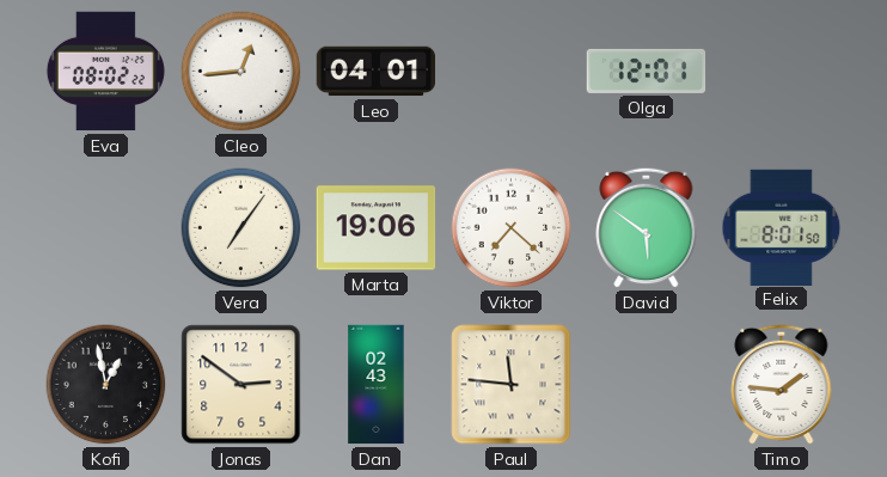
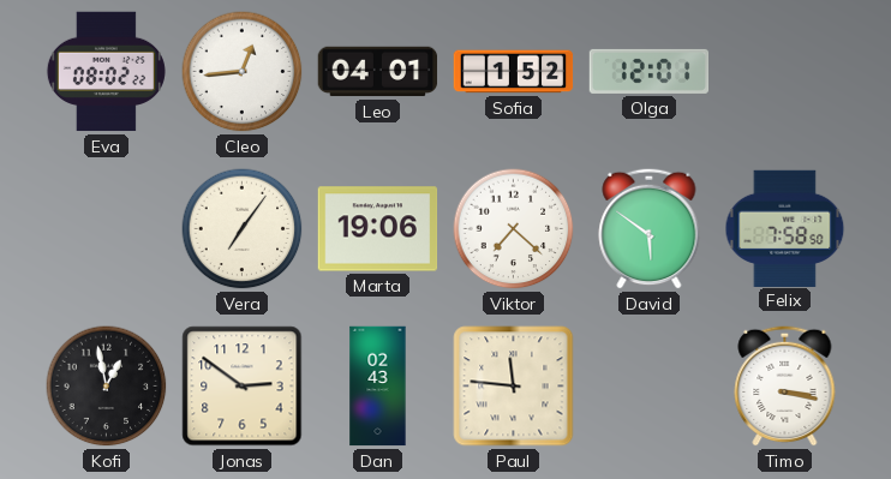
Sofia: none -> 1:52 (514, 72)
Felix: 8:01 -> 7:58 (785, 228)
Timo: 1:46 -> 3:17 (785, 385)
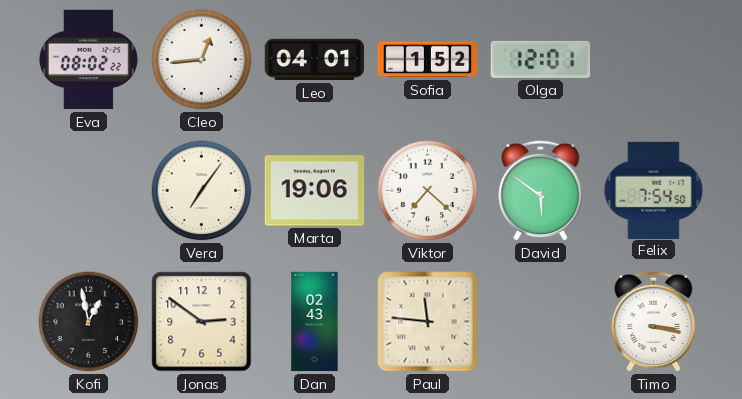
Felix: 7:58 -> 7:54 (654, 190)
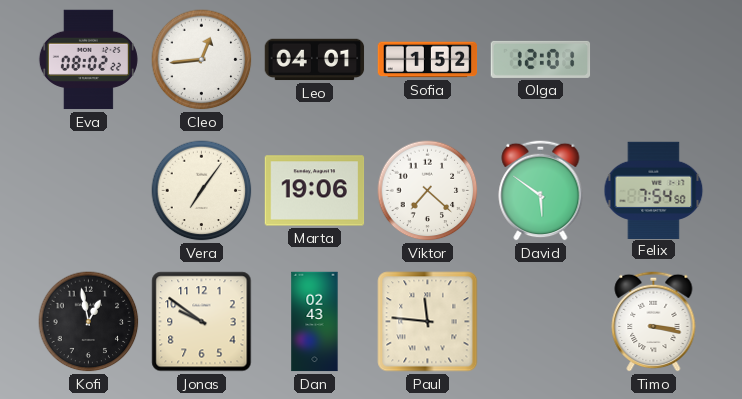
Jonas: 2:51 -> 9:51 (202, 322)
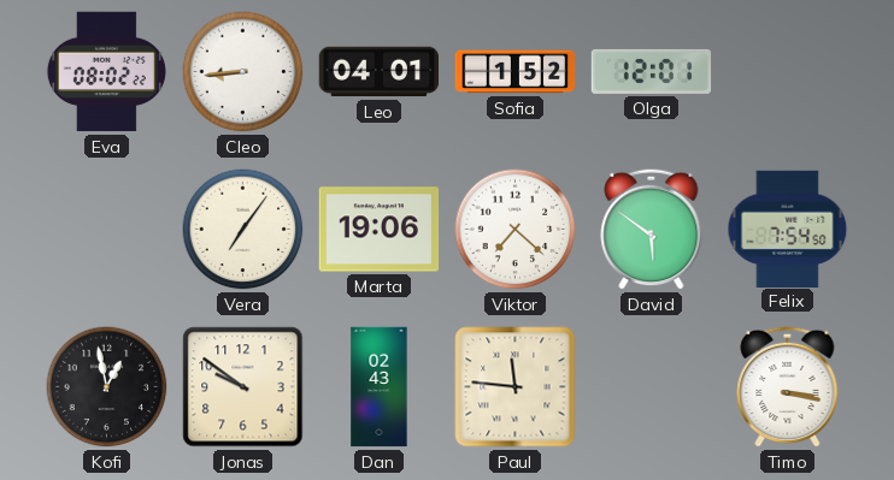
Cleo: 12:44 -> 8:44 (243, 72)
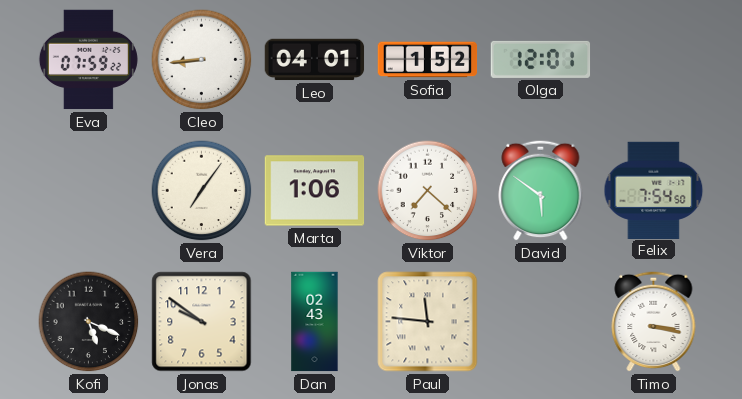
Eva: 08:02 -> 07:59 (88, 60)
Marta: 19:06 -> 1:06 (315, 191)
Kofi: 12:58 -> 5:19 (89, 322)
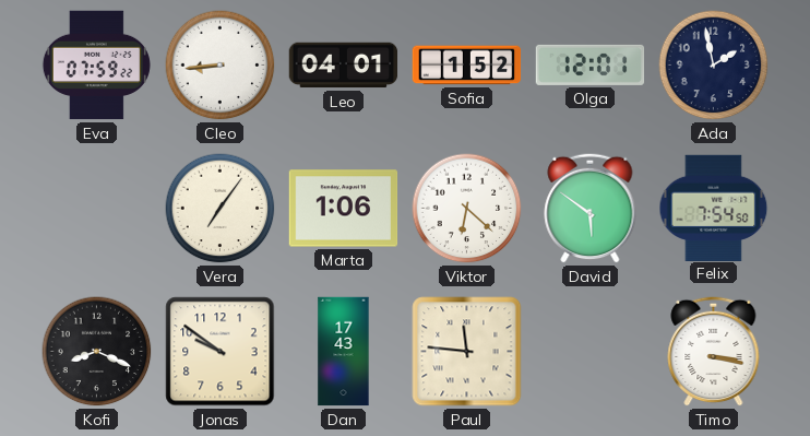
Ada: none -> 1:58 (714, 66)
Viktor: 7:22 -> 6:22 (467, 209)
Kofi: 5:19 -> 8:19 (97, 352)
Dan: 02:43 -> 17:43 (344, 352)
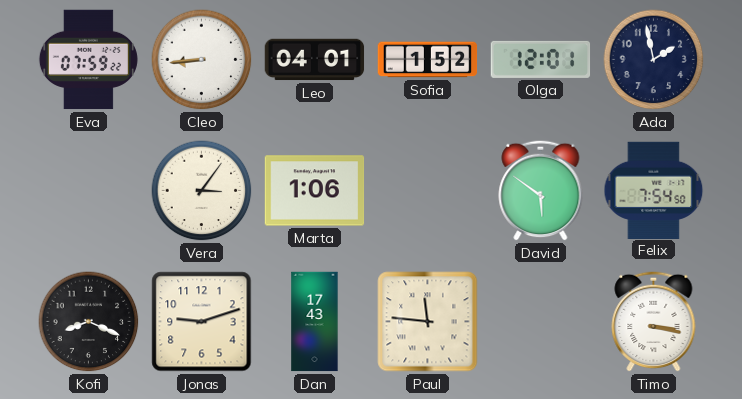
Vera: 7:06 -> 3:06 (202, 191)
Viktor: 6:22 -> none (467, 209)
Jonas: 9:51 -> 9:12 (202, 322)
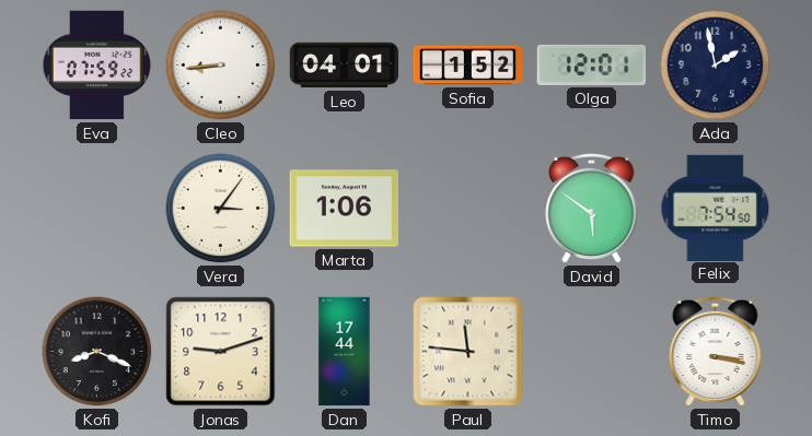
Dan: 17:43 -> 17:44 (345, 352)
